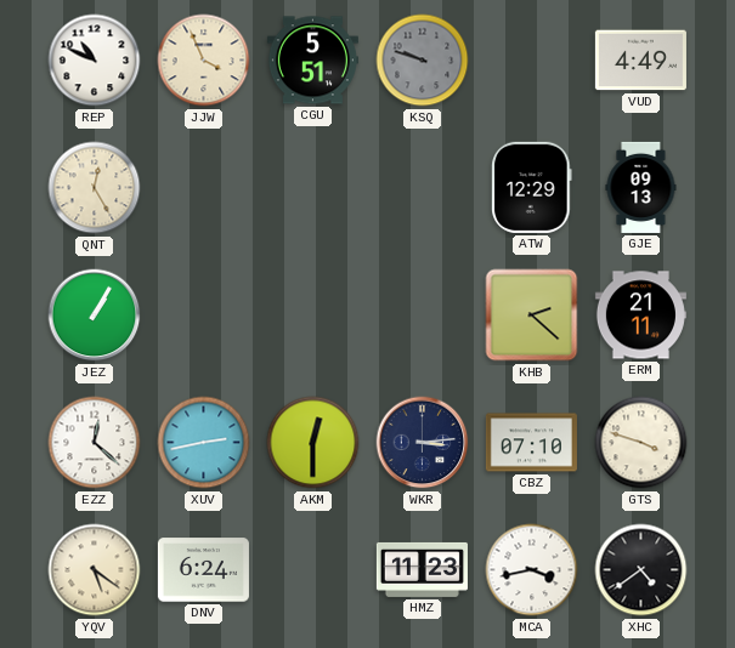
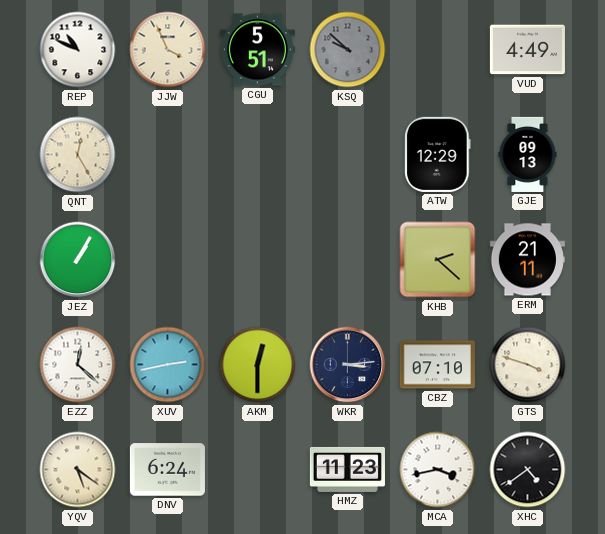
KSQ: 9:48 -> 9:52 (348, 50)
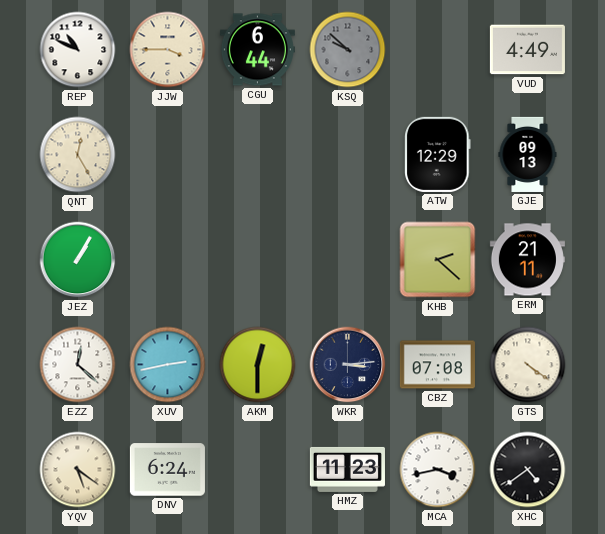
JJW: 3:56 -> 3:45 (168, 50)
CGU: 5:51 -> 6:44 (257, 50)
CBZ: 07:10 -> 07:08 (437, 365)
GTS: 3:48 -> 4:21 (528, 365)
